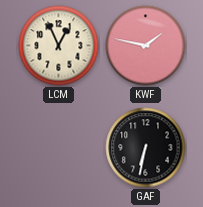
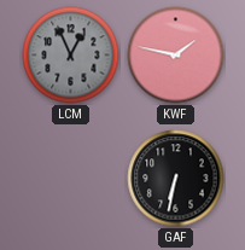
LCM dial: cream -> grey (71, 56)
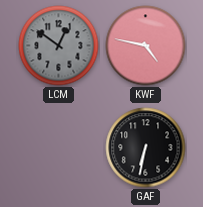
LCM: 12:56 -> 12:51 (59, 46)
KWF: 1:47 -> 4:47 (146, 46)
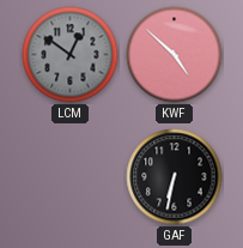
KWF: 4:47 -> 4:52 (175, 55)
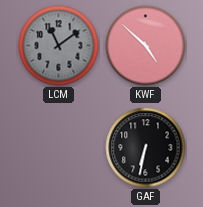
LCM: 12:51 -> 11:09 (59, 46)
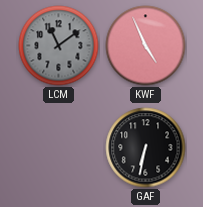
KWF: 4:52 -> 4:56 (146, 46)
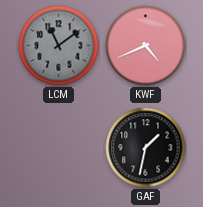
KWF: 4:56 -> 4:41 (146, 46)
GAF: 6:32 -> 1:32 (146, 148)
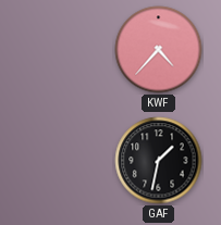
LCM: 11:09 -> none (59, 46)
KWF: 4:41 -> 4:37 (159, 50)
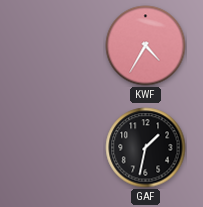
KWF: 4:37 -> 4:35 (146, 46)
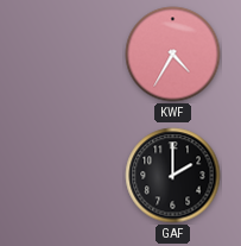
GAF: 1:32 -> 2:00 (173, 176)
